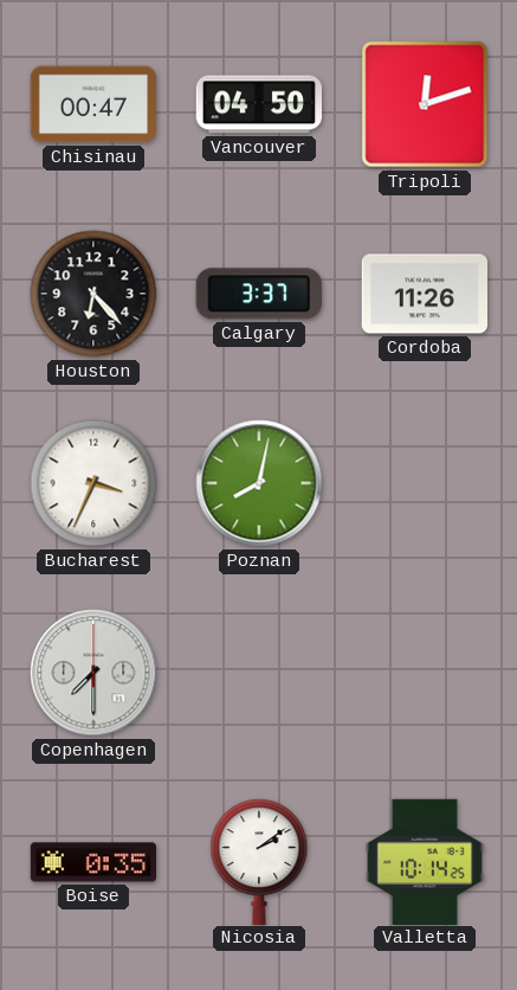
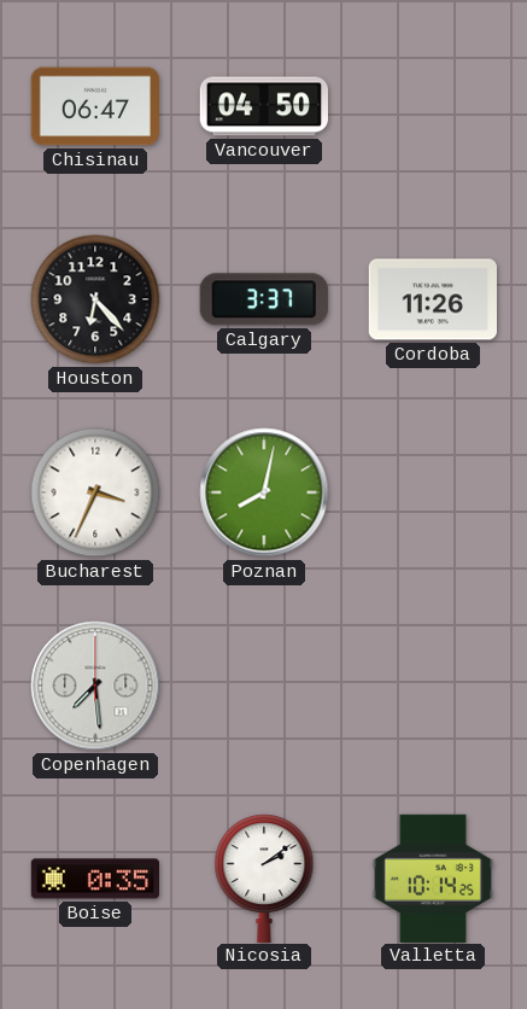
Chisinau: 00:47 -> 06:47 (94, 106)
Tripoli: 12:12 -> none (425, 104)
Copenhagen: 7:30 -> 7:29 (95, 686)
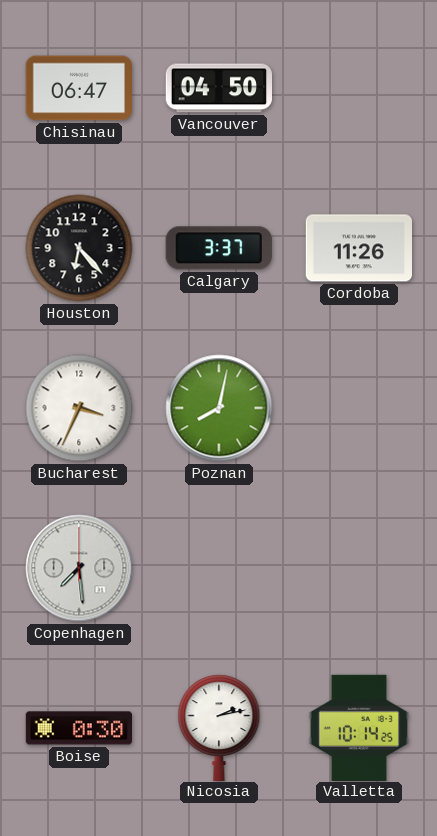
Boise: 0:35 -> 0:30 (78, 728)
Nicosia: 2:09 -> 2:13 (219, 727)
